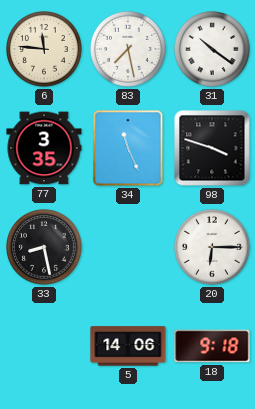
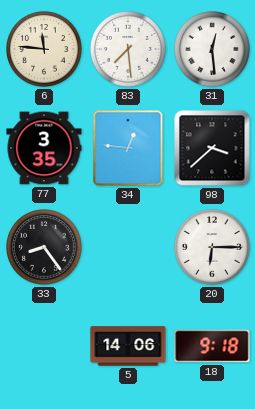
83: 7:28 -> 7:29 (129, 50)
31: 10:21 -> 12:29 (213, 50)
34: 11:26 -> 12:46 (128, 148)
98: 3:48 -> 3:38 (212, 148)
33: 8:28 -> 8:24 (45, 248)
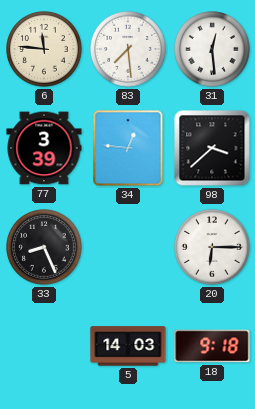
77: 3:35 -> 3:39 (44, 148)
33: 8:24 -> 8:26 (45, 248)
5: 14:06 -> 14:03 (128, 346)
